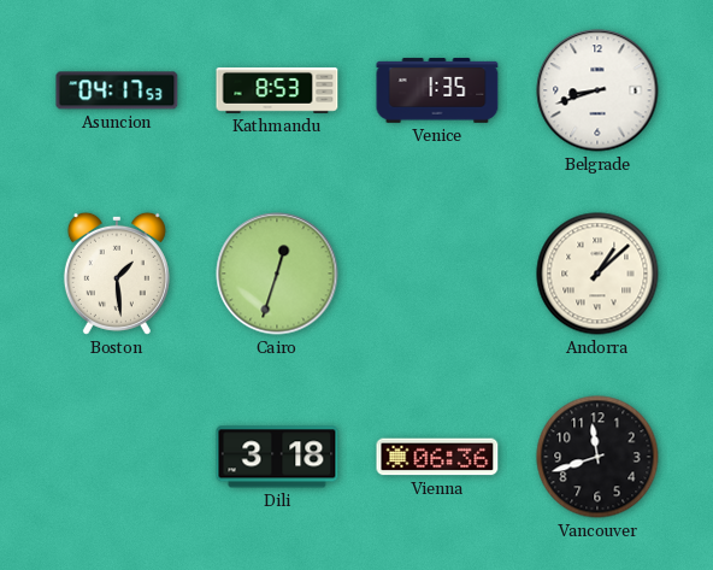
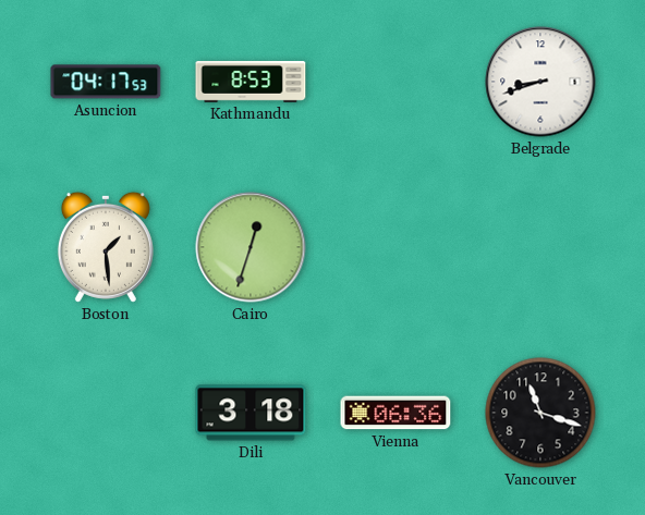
Venice: 1:35 -> none (437, 90)
Andorra: 1:08 -> none (597, 274)
Vancouver: 11:42 -> 11:18 (540, 413)
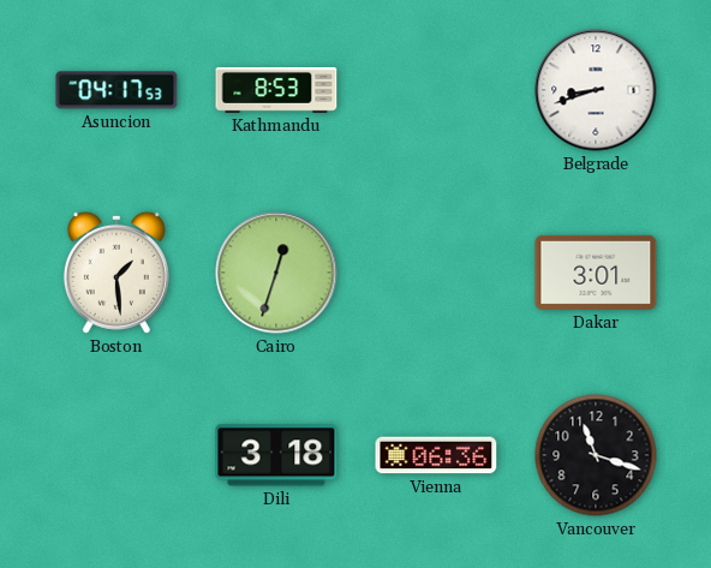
Dakar: none -> 3:01 (596, 273)
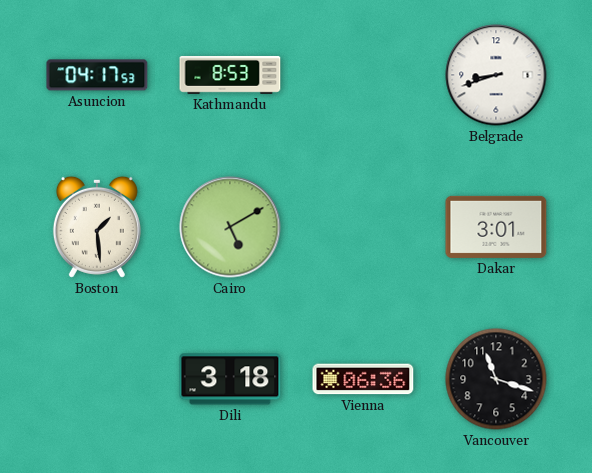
Cairo: 12:33 -> 5:10 (230, 227)
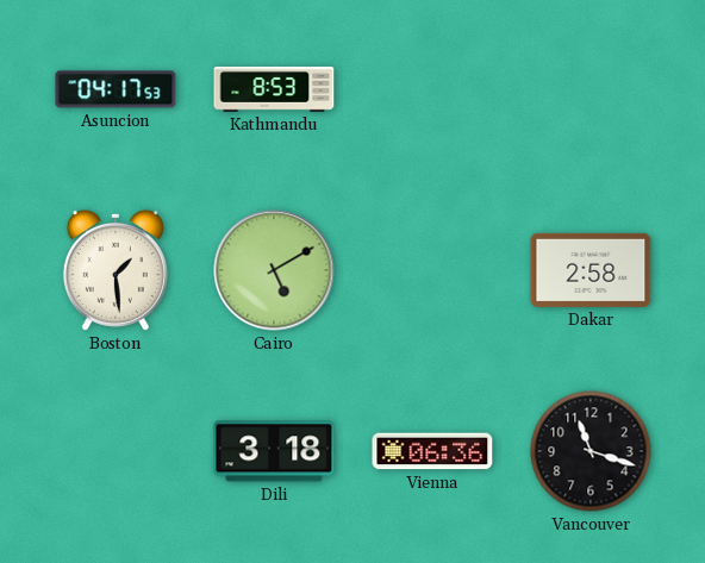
Belgrade: 8:42 -> none (496, 75)
Dakar: 3:01 -> 2:58 (591, 270)
